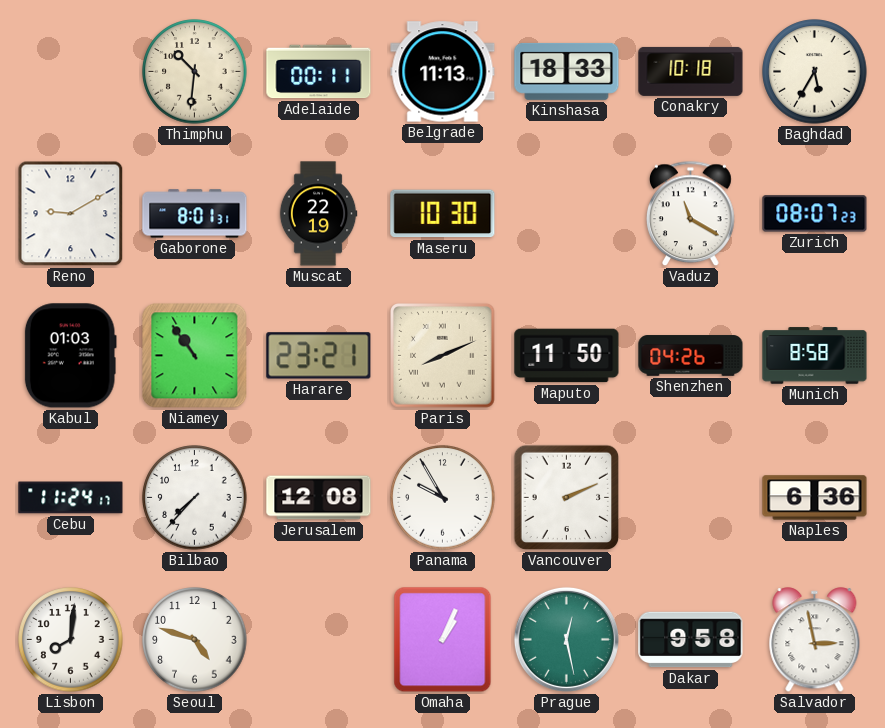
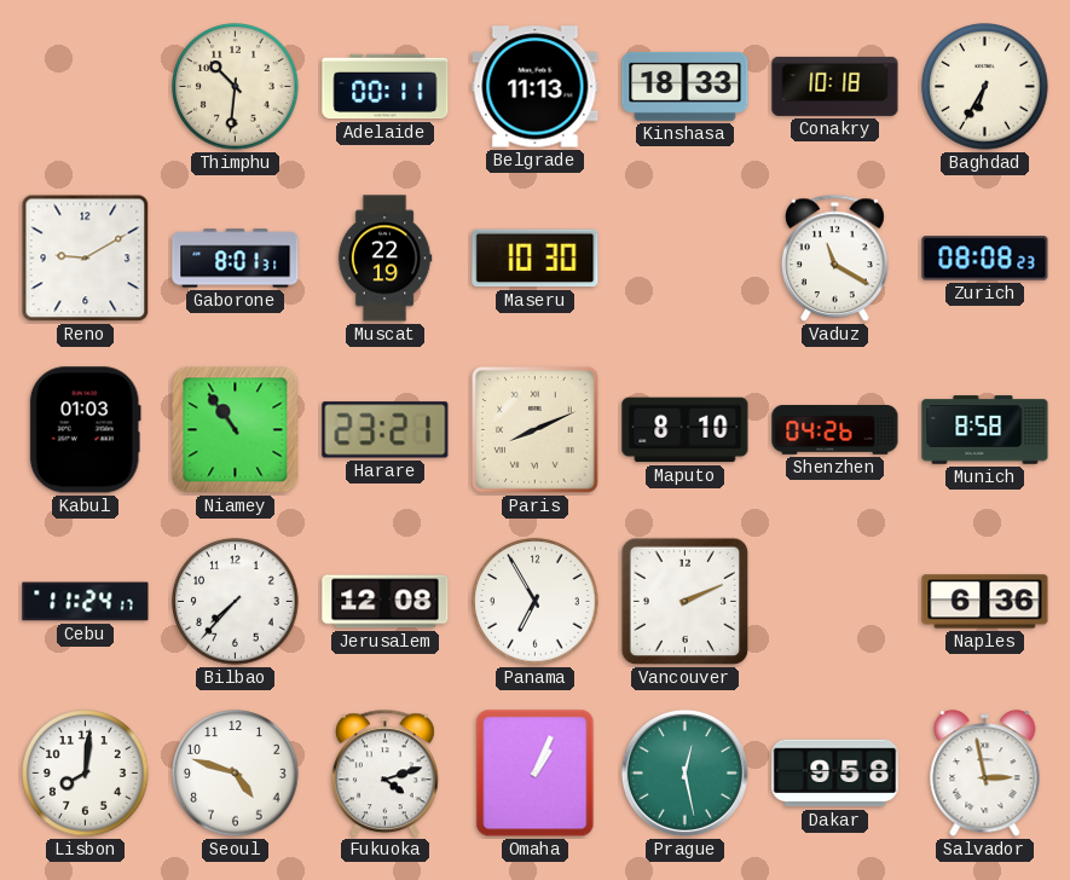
Baghdad: 5:35 -> 6:35 (985, 87)
Zurich: 08:07 -> 08:08 (985, 259)
Maputo: 11:50 -> 8:10 (686, 430)
Panama: 9:55 -> 6:55 (536, 602)
Fukuoka: none -> 4:12 (386, 774)
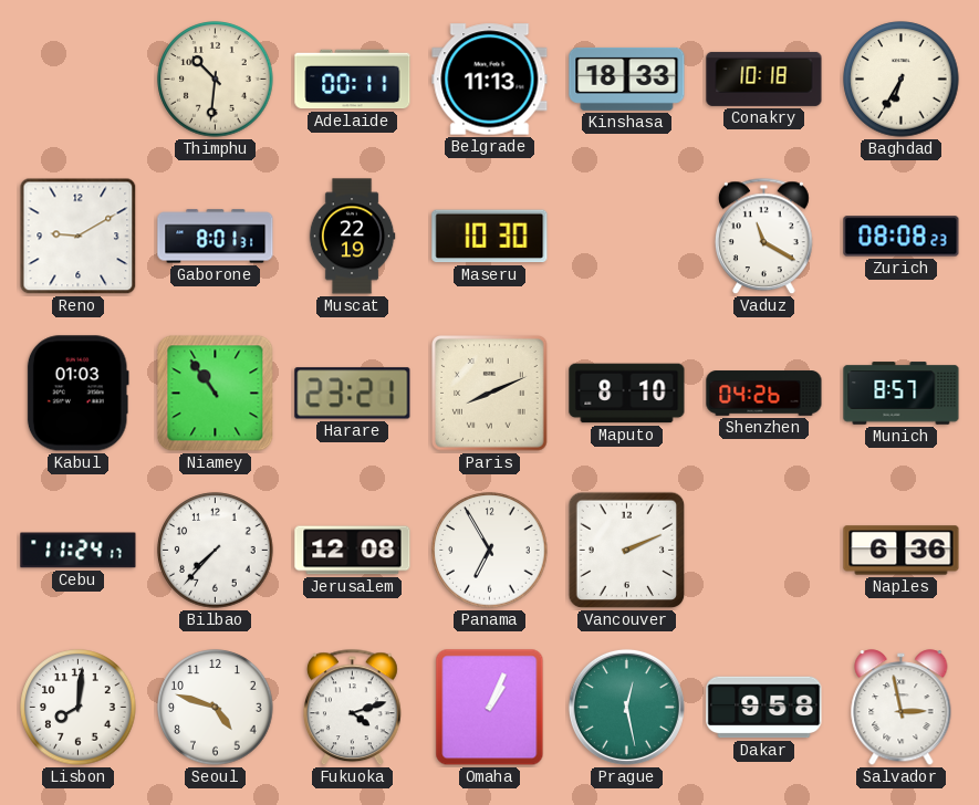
Munich: 8:58 -> 8:57 (902, 394)
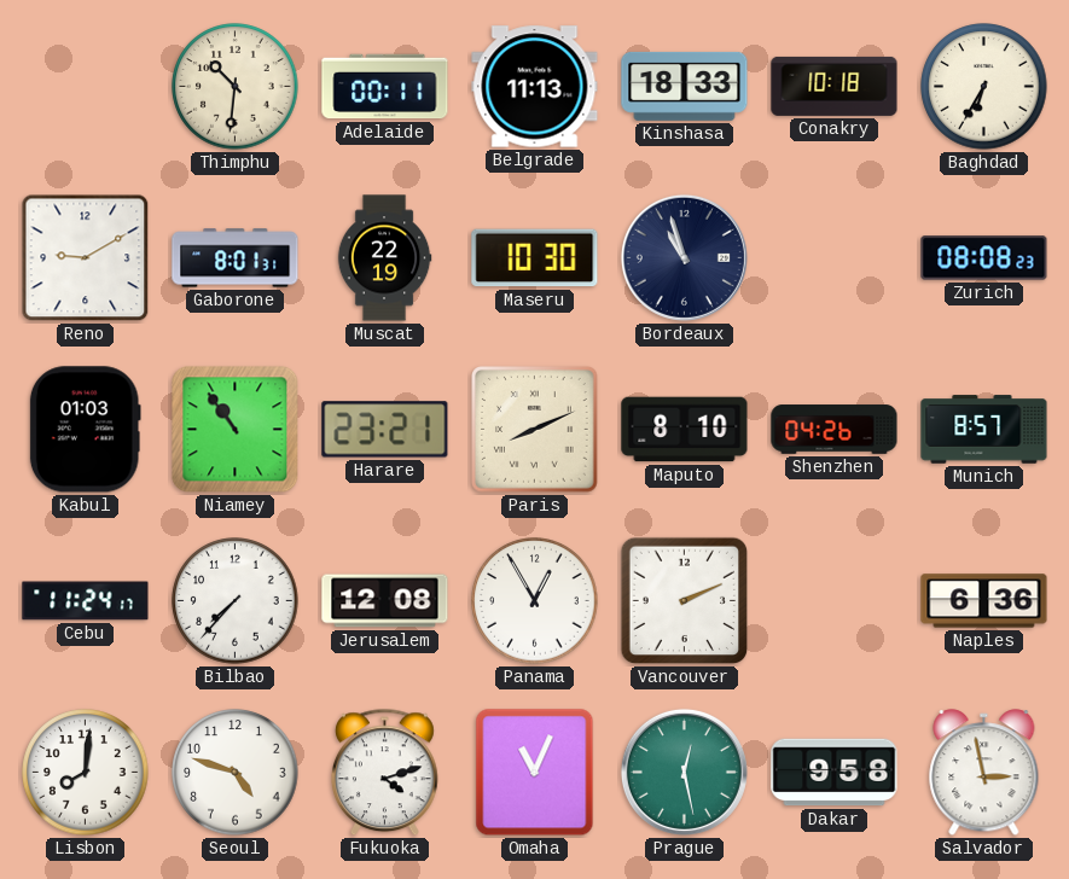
Bordeaux: none -> 10:57 (684, 257)
Vaduz: 11:20 -> none (764, 237)
Panama: 6:55 -> 12:55 (535, 601)
Omaha: 1:04 -> 11:04 (535, 773)
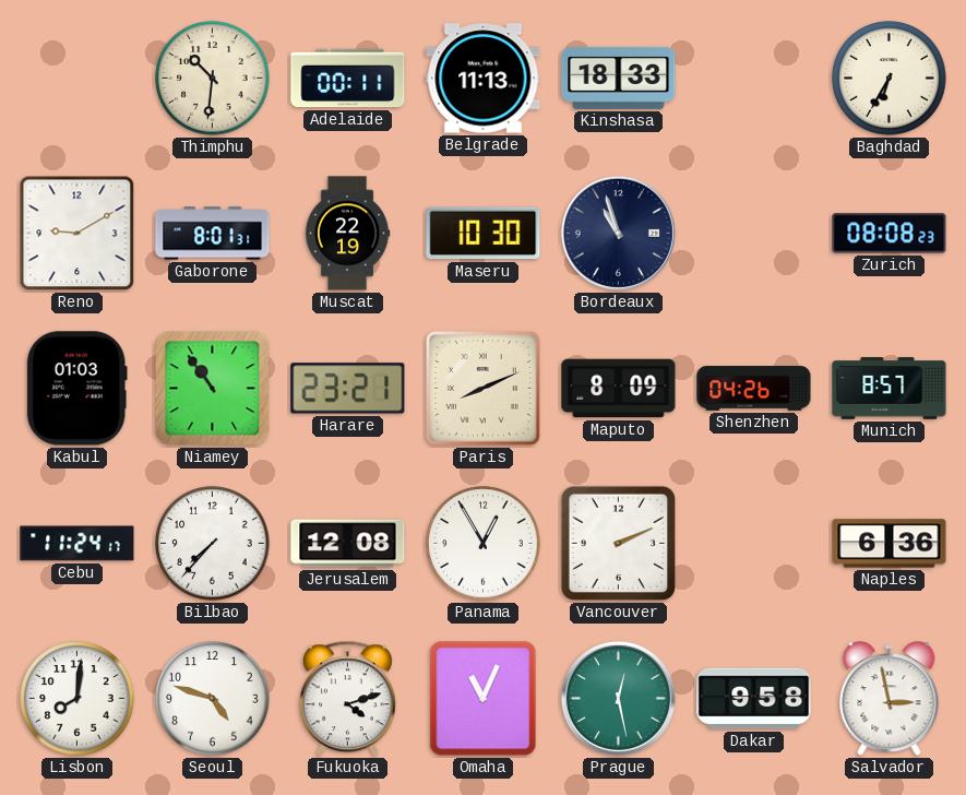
Conakry: 10:18 -> none (835, 86)
Maputo: 8:10 -> 8:09 (619, 389)
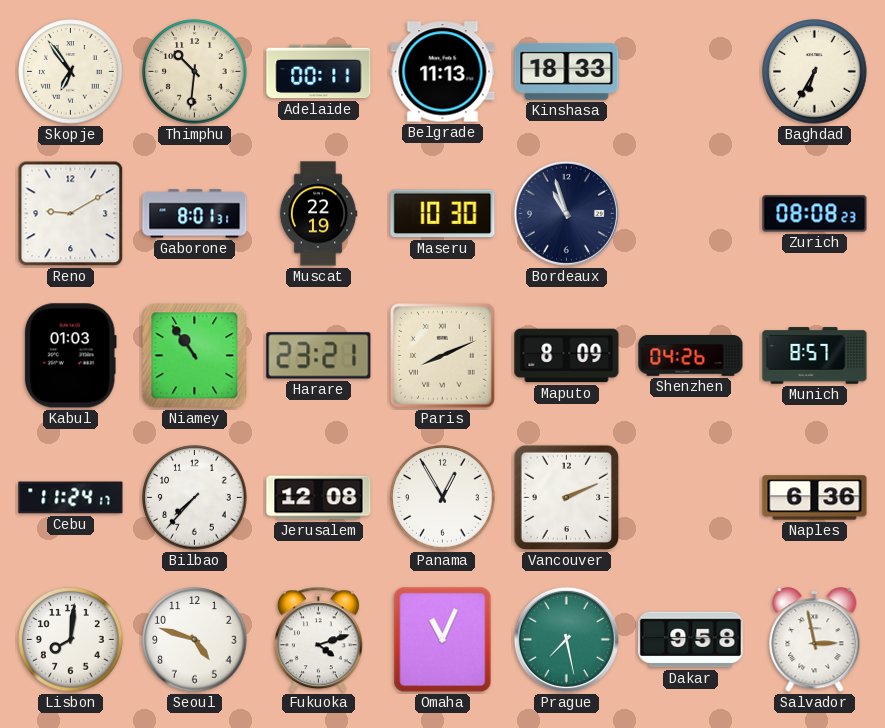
Skopje: none -> 6:54 (71, 72)
Prague: 12:28 -> 7:28 (566, 639)
